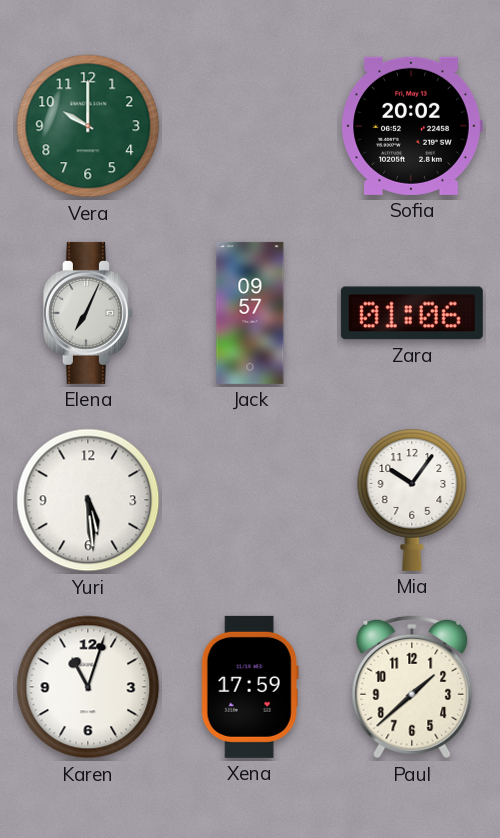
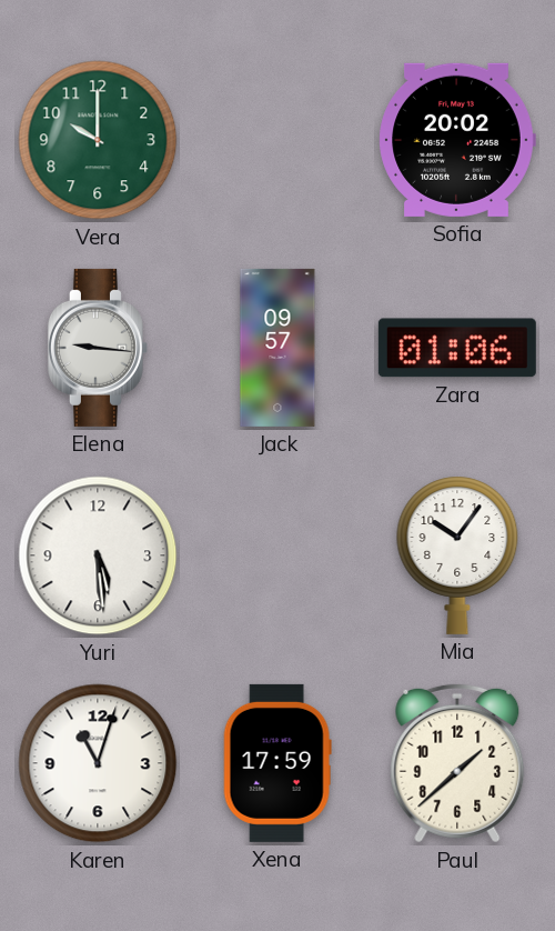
Elena: 7:04 -> 9:16 (98, 348)
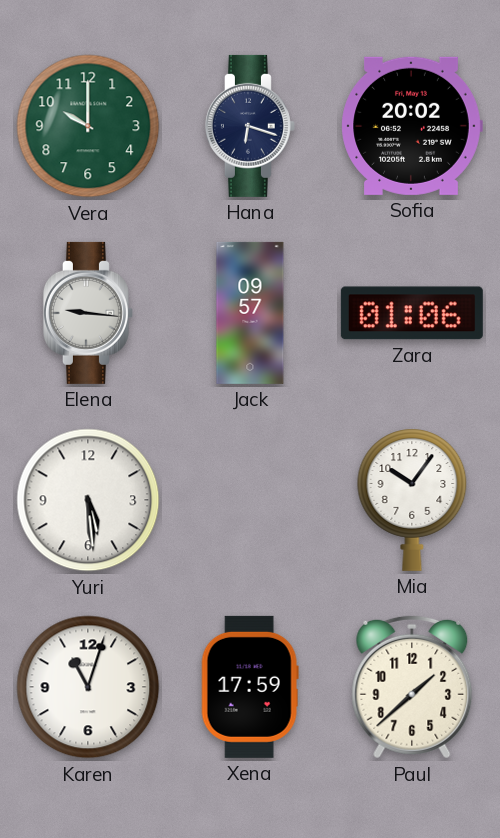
Hana: none -> 6:18 (250, 126)
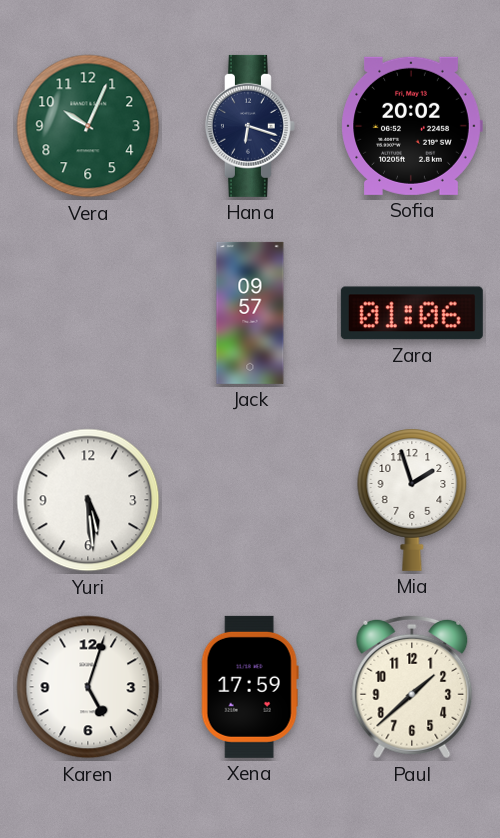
Vera: 10:00 -> 10:04 (88, 126)
Elena: 9:16 -> none (88, 313)
Mia: 10:06 -> 1:57 (412, 500)
Karen: 11:03 -> 5:03 (88, 687)
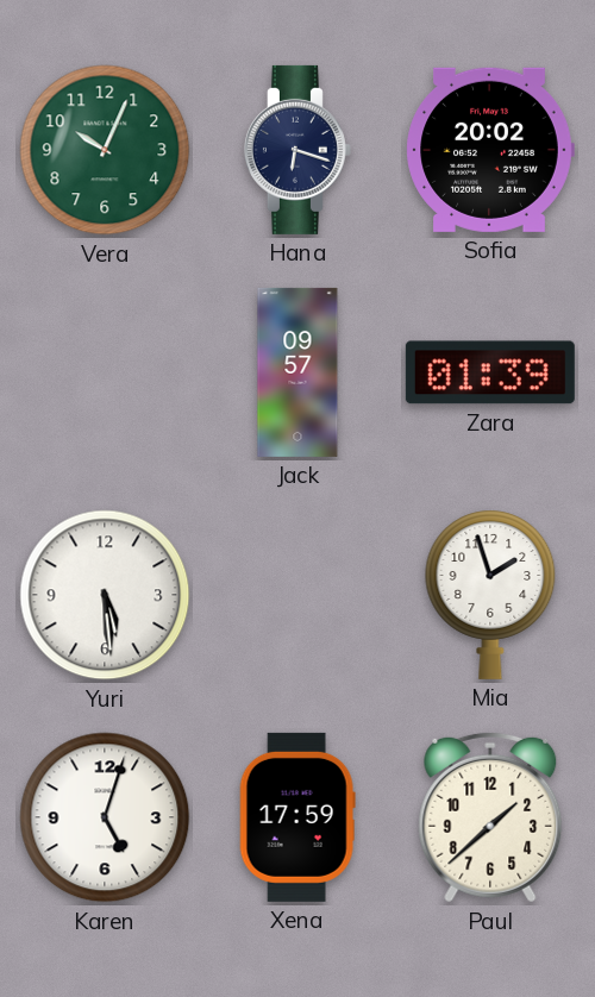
Zara: 01:06 -> 01:39 (490, 372)
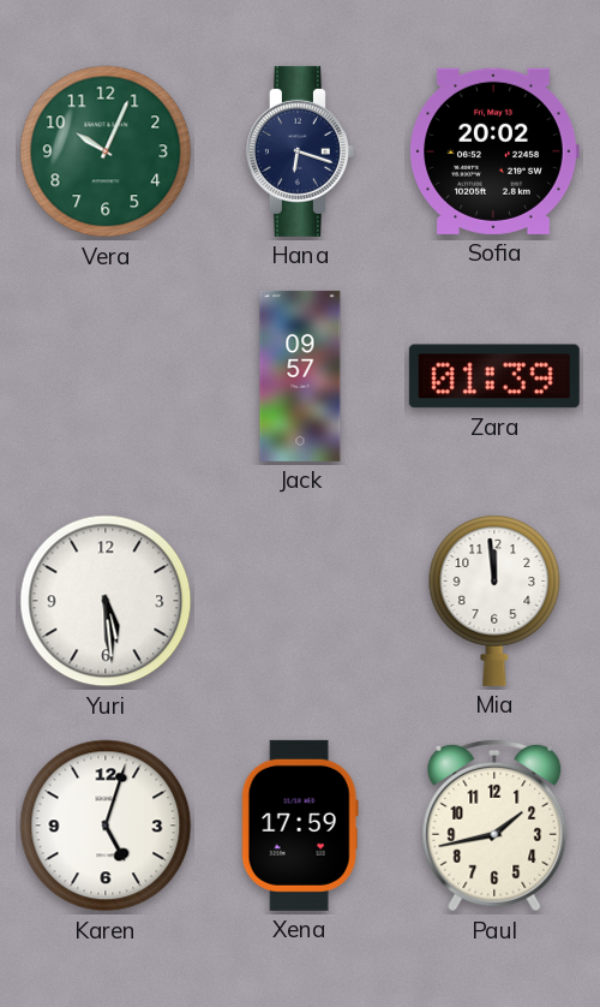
Mia: 1:57 -> 11:59 (494, 601)
Paul: 1:38 -> 1:43 (494, 826)
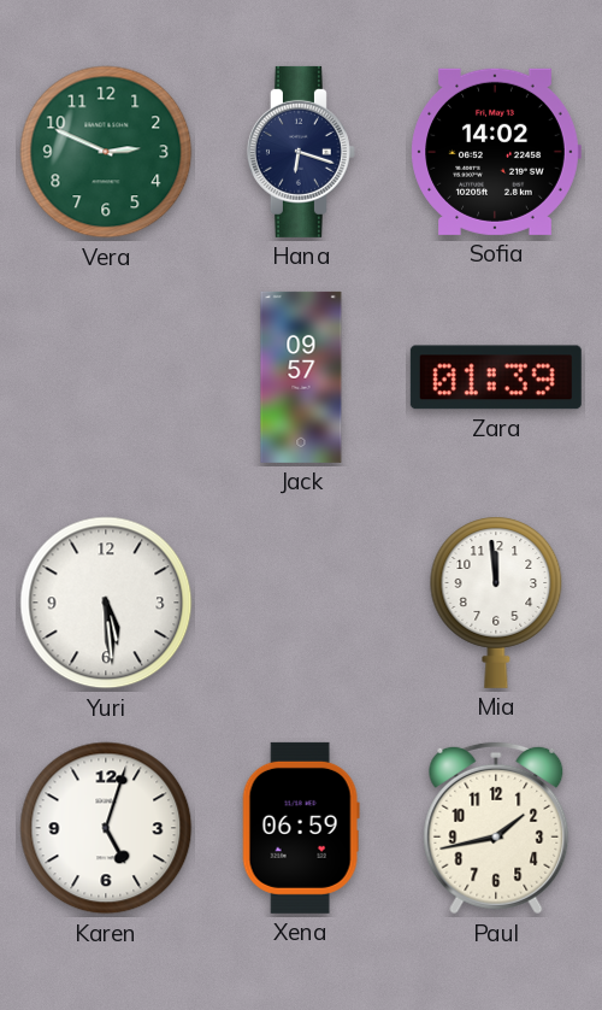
Vera: 10:04 -> 2:49 (106, 152)
Sofia: 20:02 -> 14:02 (496, 152)
Xena: 17:59 -> 06:59 (301, 828)
